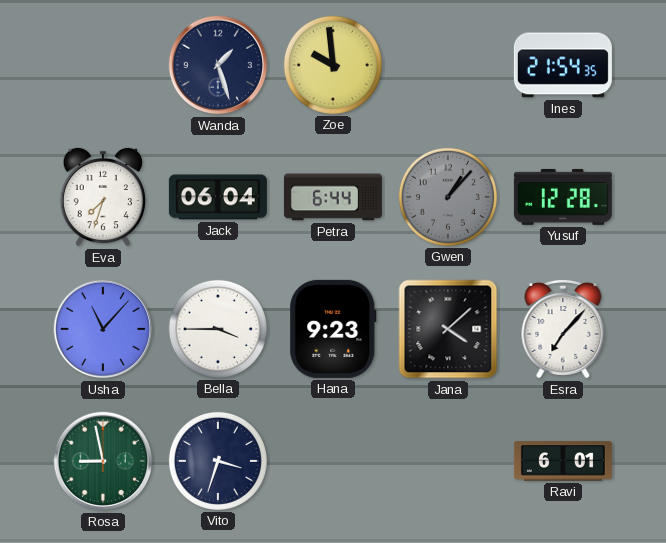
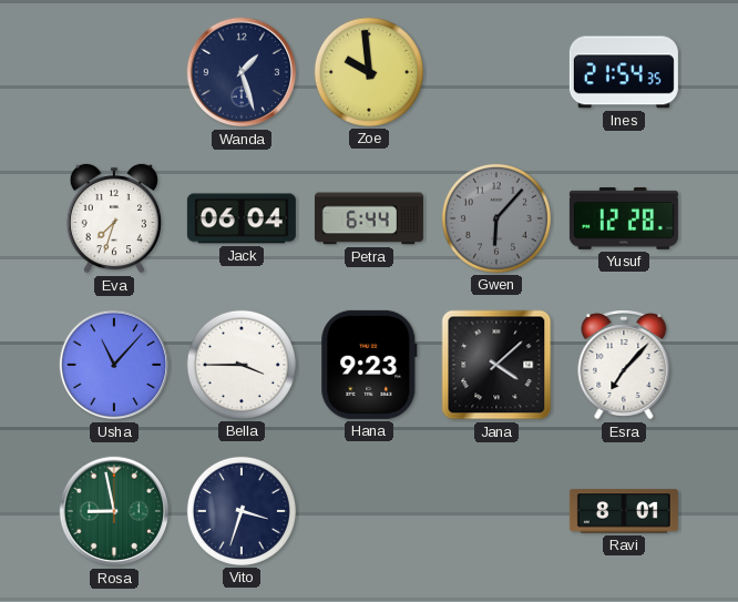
Gwen: 1:07 -> 6:07 (496, 218)
Ravi: 6:01 -> 8:01 (624, 511)
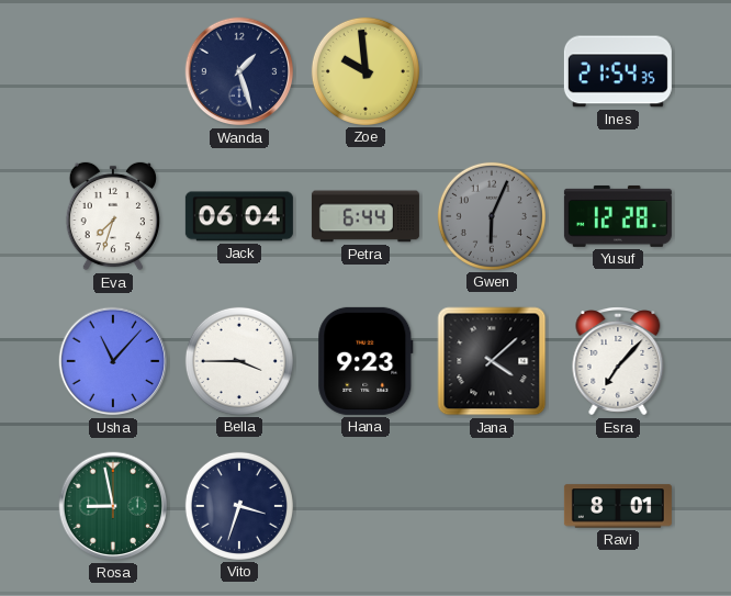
Gwen: 6:07 -> 6:04 (492, 216)
